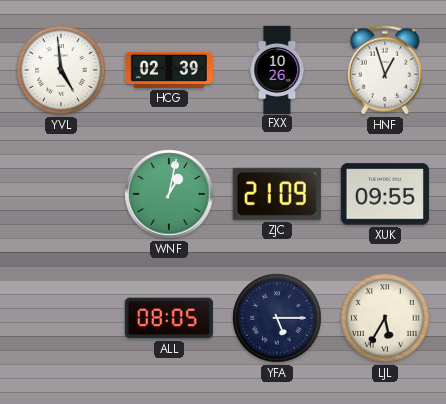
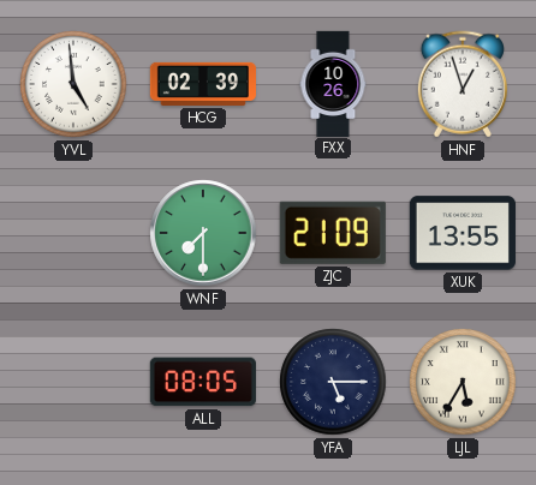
WNF: 1:02 -> 7:30 (203, 233)
XUK: 09:55 -> 13:55 (463, 233)
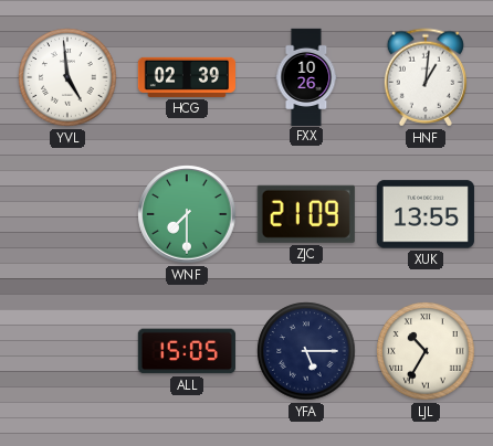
HNF: 12:57 -> 1:01 (426, 77)
ALL: 08:05 -> 15:05 (187, 351)
LJL: 5:35 -> 10:35 (426, 351)
